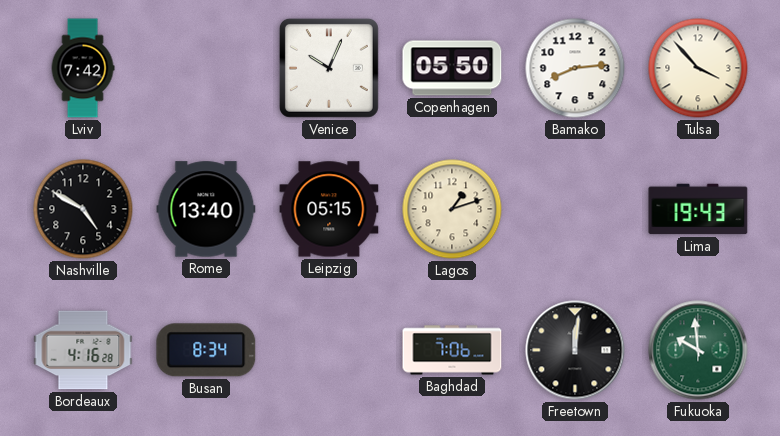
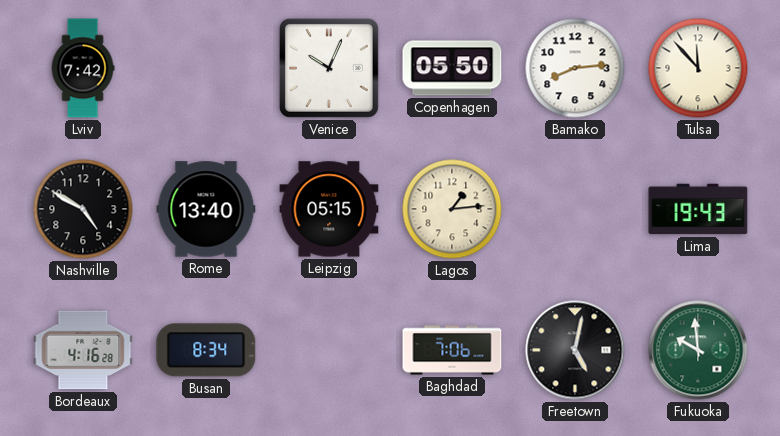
Tulsa: 3:53 -> 11:53 (698, 68)
Lagos: 1:12 -> 1:14 (452, 209)
Freetown: 12:01 -> 5:02 (575, 350)
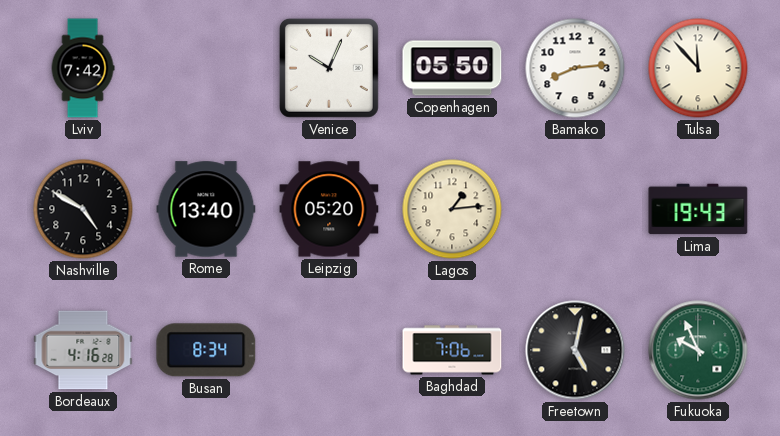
Leipzig: 05:15 -> 05:20 (329, 209)
Fukuoka: 9:59 -> 9:56 (698, 350)
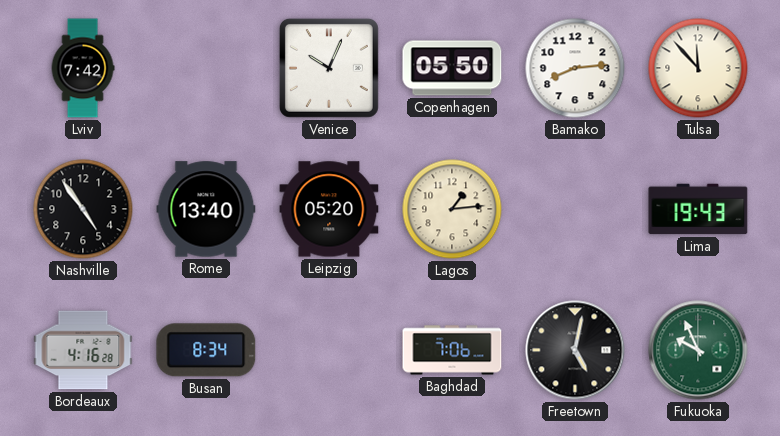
Nashville: 4:50 -> 4:54 (83, 209)
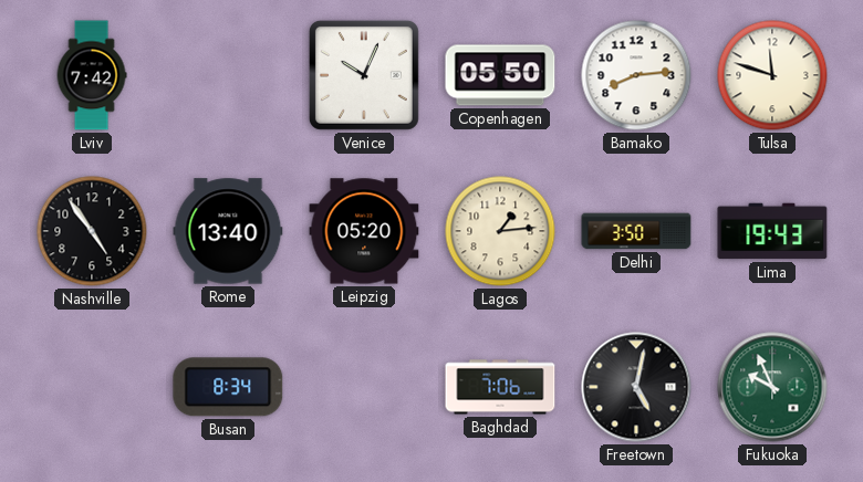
Tulsa: 11:53 -> 11:48 (772, 75)
Delhi: none -> 3:50 (636, 231)
Bordeaux: 4:16 -> none (83, 350)
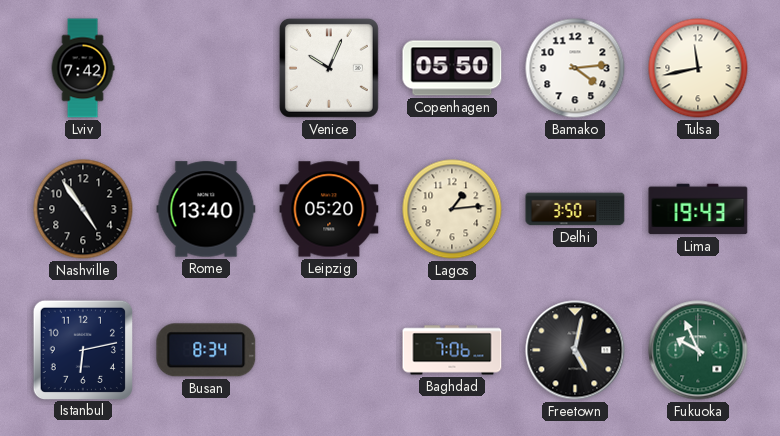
Bamako: 8:14 -> 4:14 (575, 68)
Tulsa: 11:48 -> 11:43 (698, 68)
Istanbul: none -> 6:13 (82, 349)
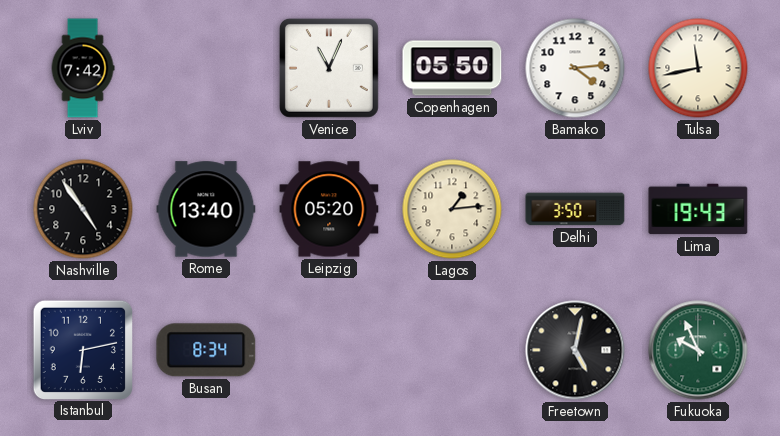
Venice: 10:04 -> 11:04 (329, 68)
Baghdad: 7:06 -> none (452, 350)
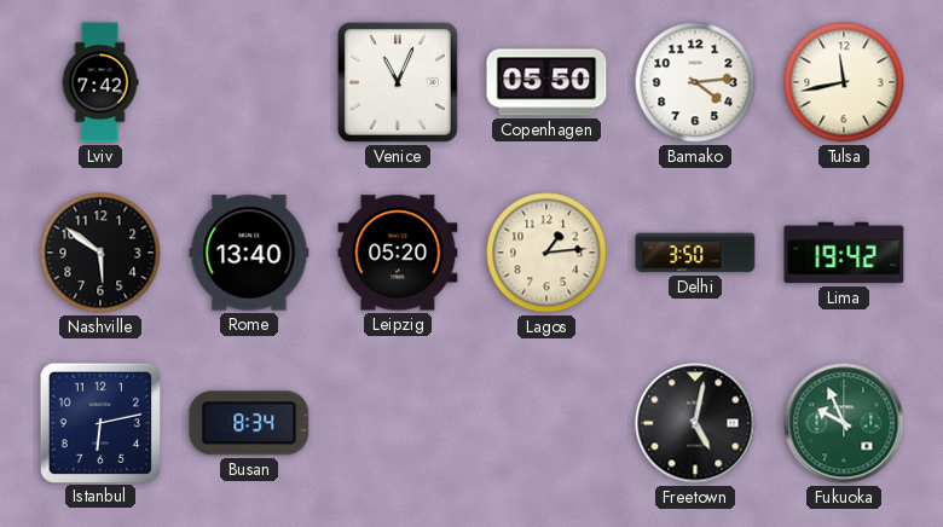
Nashville: 4:54 -> 5:51 (100, 253)
Lima: 19:43 -> 19:42 (844, 253)
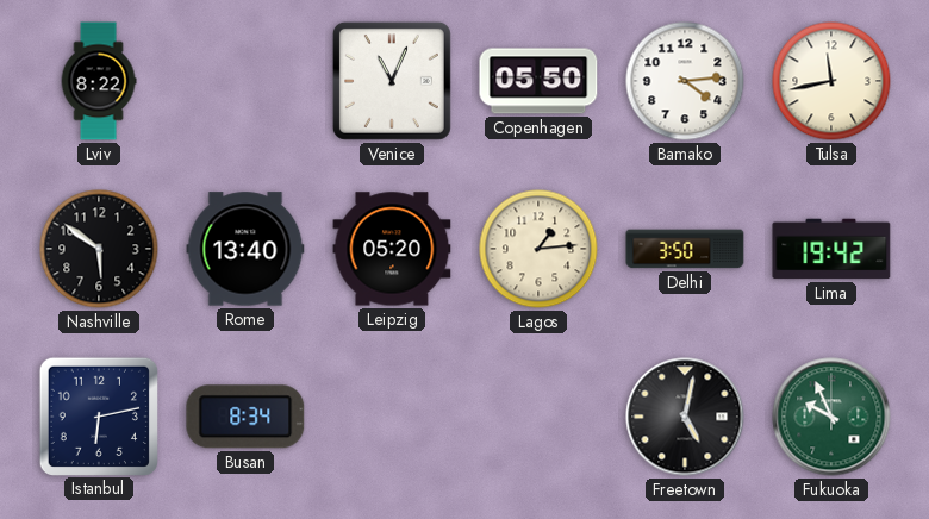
Lviv: 7:42 -> 8:22 (99, 81)
